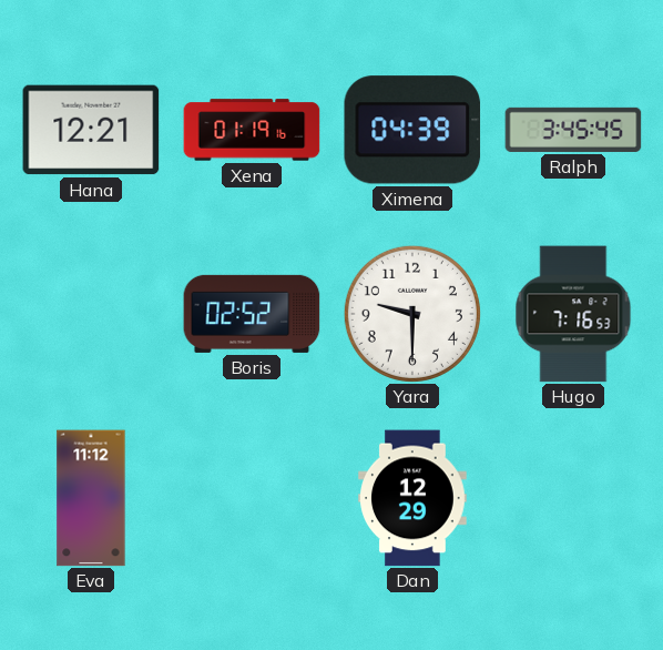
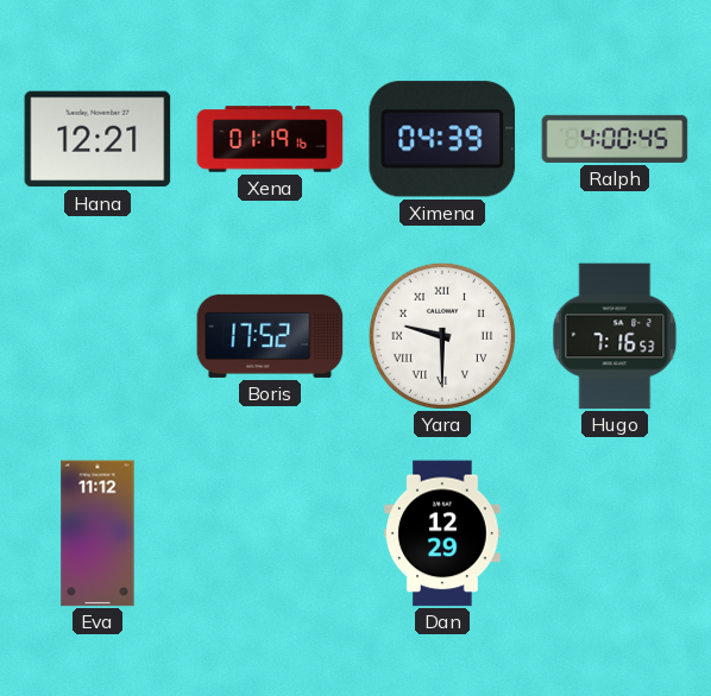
Ralph: 3:45 -> 4:00 (615, 139)
Boris: 02:52 -> 17:52 (270, 336)
Yara numerals: Arabic -> Roman (442, 336)
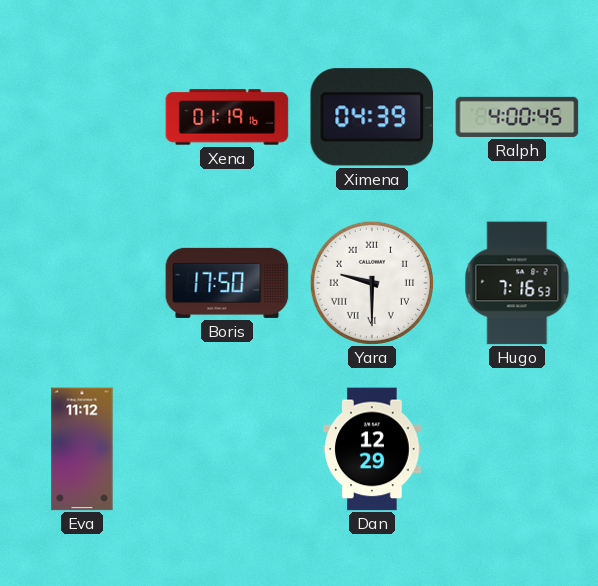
Hana: 12:21 -> none (97, 139)
Boris: 17:52 -> 17:50 (227, 283)
